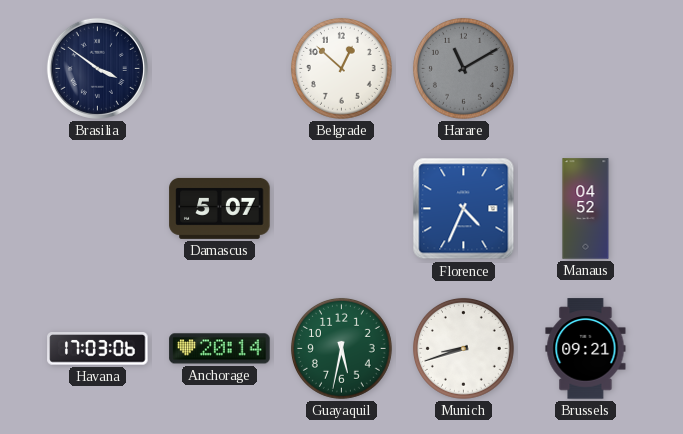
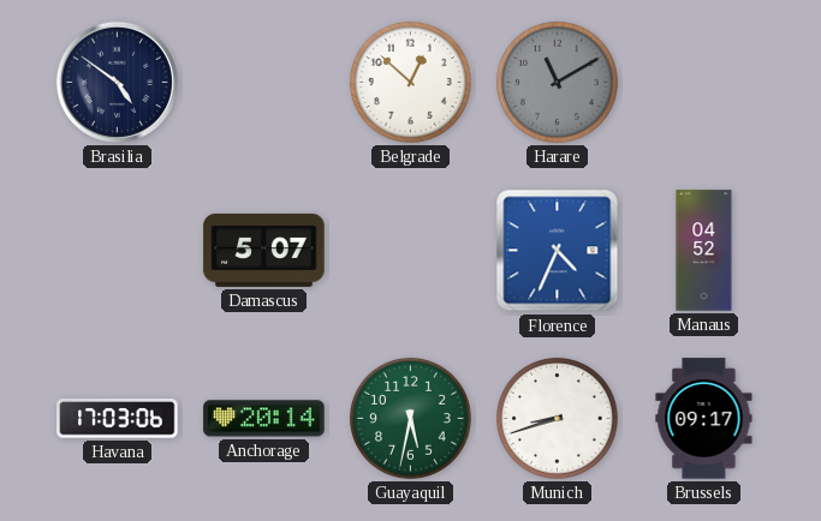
Brasilia: 3:51 -> 4:51 (117, 82)
Brussels: 09:21 -> 09:17 (704, 419)
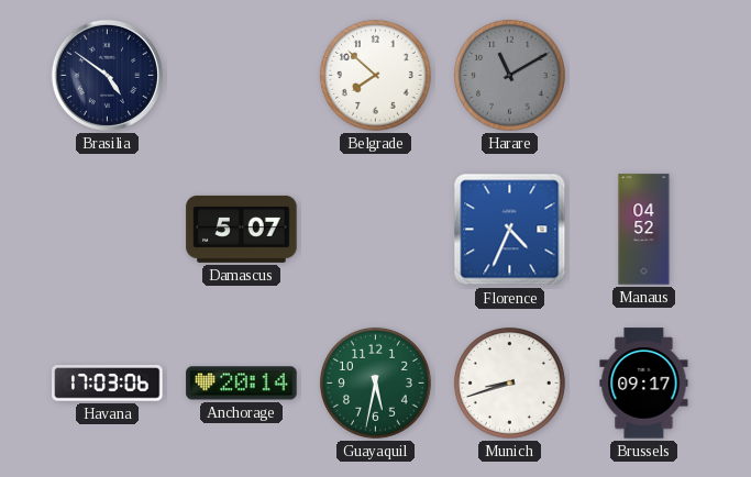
Belgrade: 12:52 -> 7:52 (375, 75)
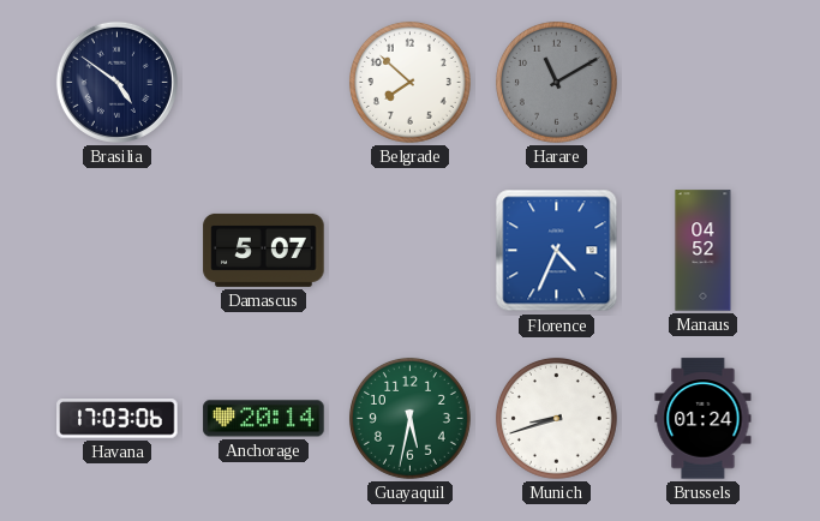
Brussels: 09:17 -> 01:24 (704, 419)
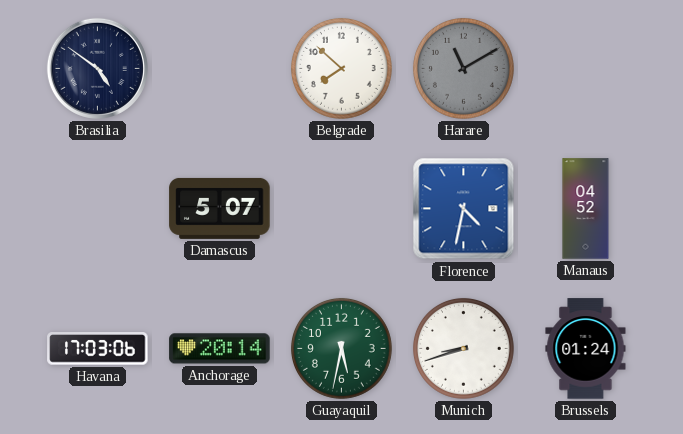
Florence: 4:34 -> 4:32 (464, 209)
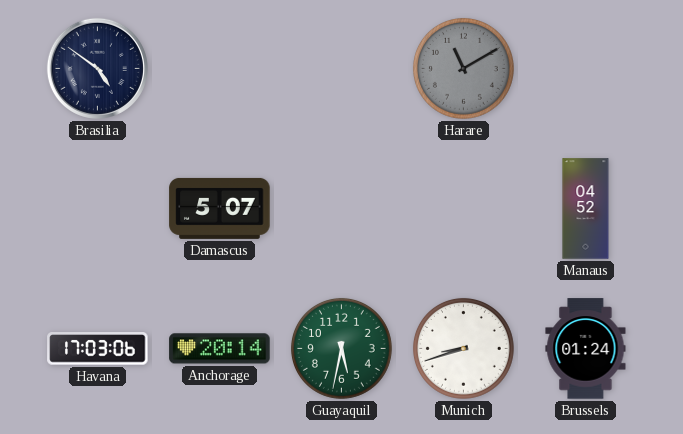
Belgrade: 7:52 -> none (341, 68)
Florence: 4:32 -> none (464, 209)
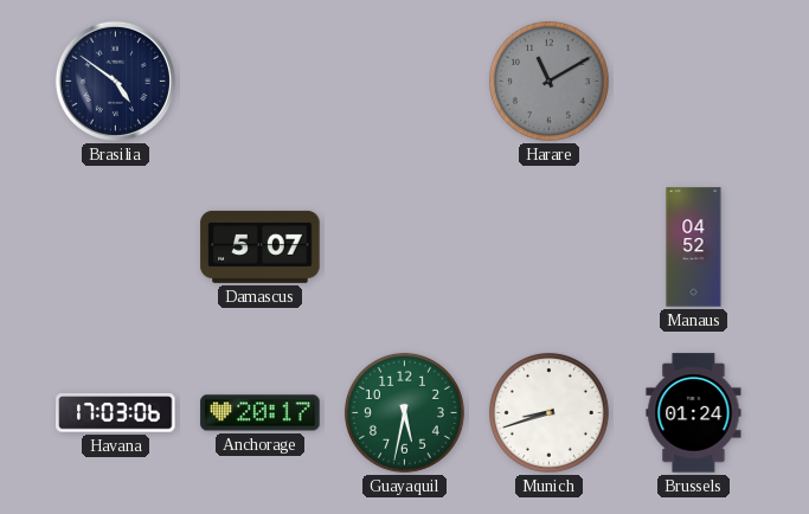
Anchorage: 20:14 -> 20:17 (261, 413)
